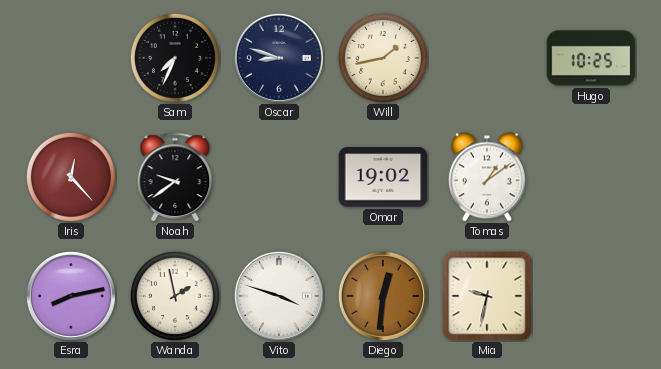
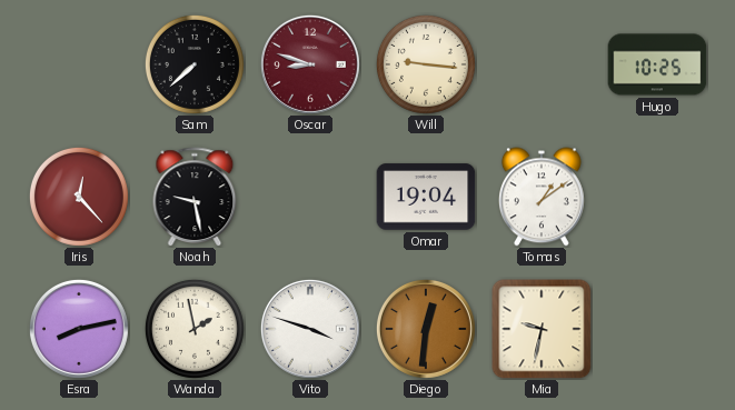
Sam: 7:34 -> 7:38 (195, 64)
Oscar dial: navy -> burgundy (310, 64)
Will: 1:43 -> 9:16 (426, 64)
Noah: 9:39 -> 9:28 (195, 197)
Omar: 19:02 -> 19:04 (426, 197)
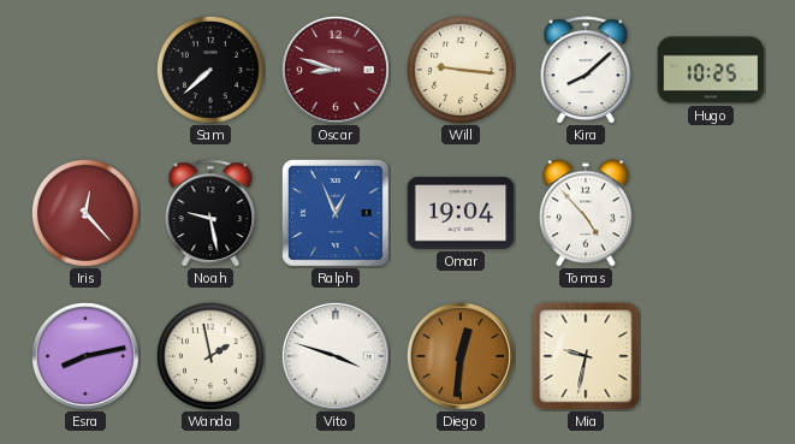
Kira: none -> 8:08 (586, 70)
Ralph: none -> 12:56 (336, 213)
Tomas: 1:09 -> 4:53 (586, 213)
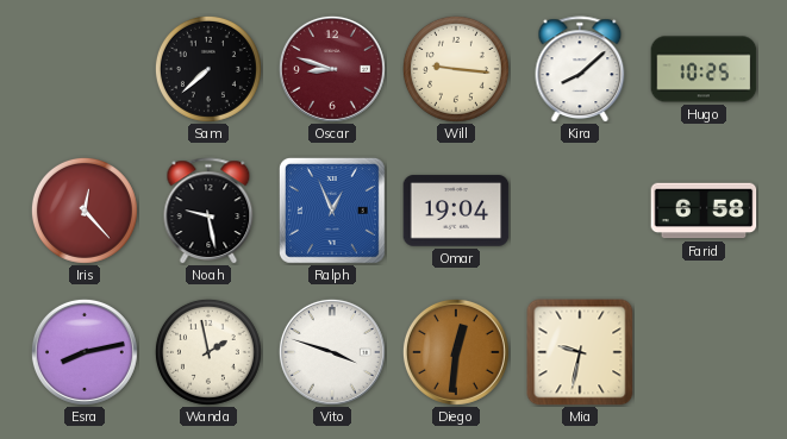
Tomas: 4:53 -> none (586, 213)
Farid: none -> 6:58 (704, 211)
